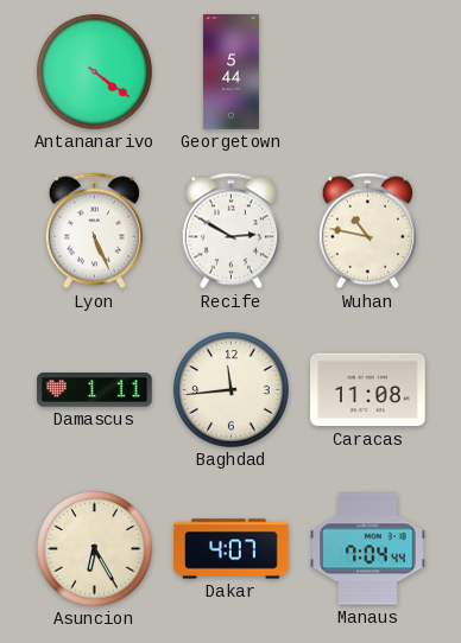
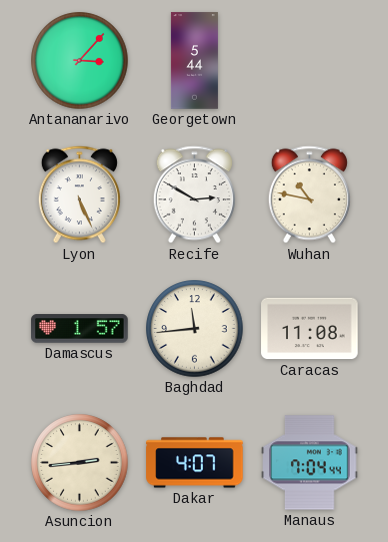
Antananarivo: 4:21 -> 3:07 (80, 61)
Damascus: 1:11 -> 1:57 (80, 329)
Asuncion: 6:25 -> 2:44 (80, 463)
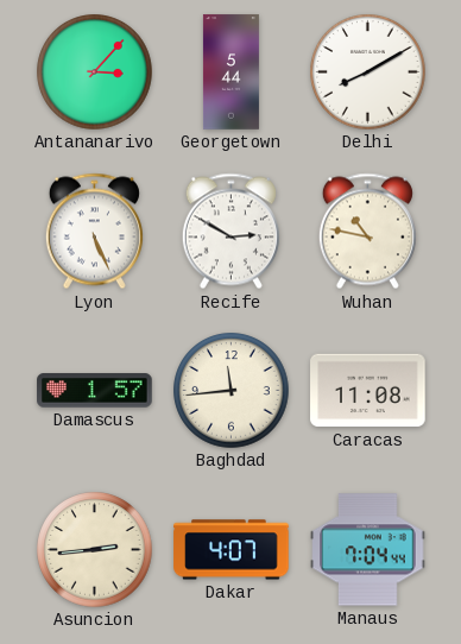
Delhi: none -> 8:10 (368, 72)
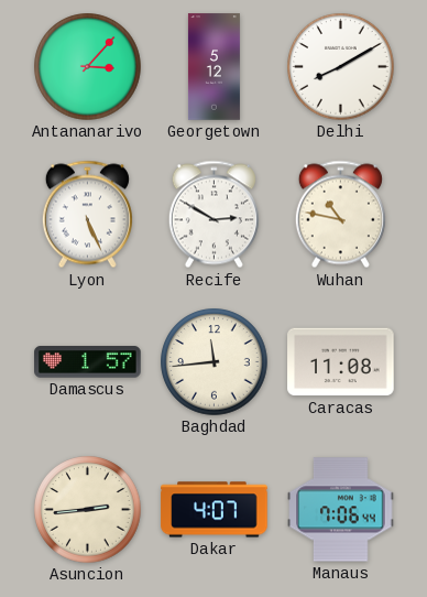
Georgetown: 5:44 -> 5:12 (214, 67)
Manaus: 7:04 -> 7:06 (341, 510)
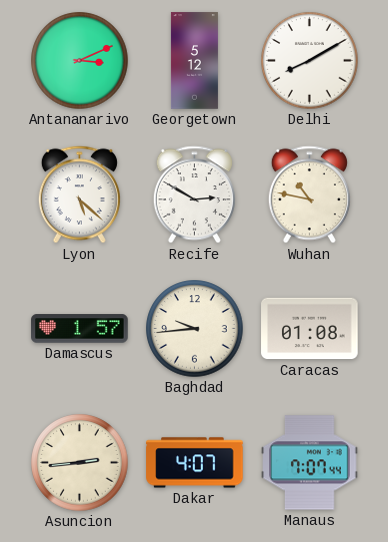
Antananarivo: 3:07 -> 3:11 (80, 61)
Lyon: 5:26 -> 5:22 (79, 195)
Baghdad: 11:44 -> 9:44 (195, 329)
Caracas: 11:08 -> 01:08 (310, 329)
Manaus: 7:06 -> 7:07 (310, 463)
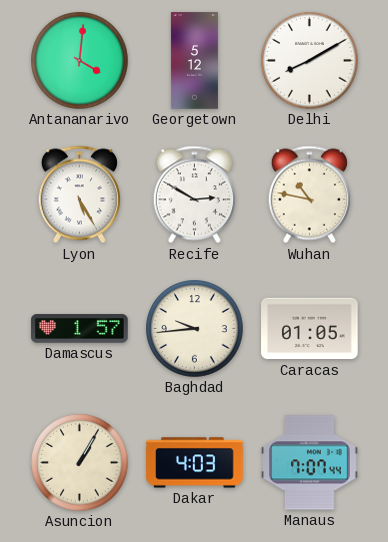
Antananarivo: 3:11 -> 4:01 (80, 61)
Lyon: 5:22 -> 5:25 (79, 195)
Caracas: 01:08 -> 01:05 (310, 329)
Asuncion: 2:44 -> 1:05 (80, 463)
Dakar: 4:07 -> 4:03 (195, 463)
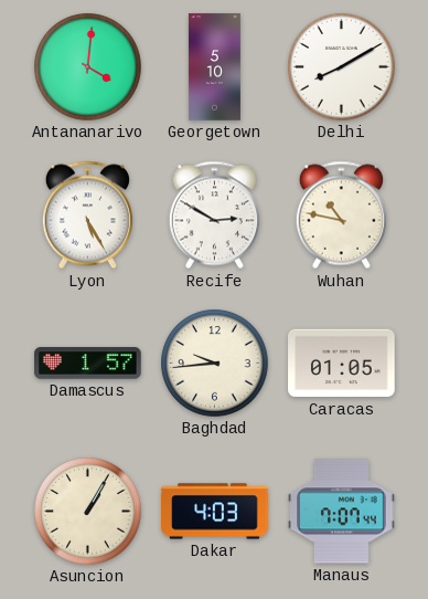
Georgetown: 5:12 -> 5:10 (214, 67)
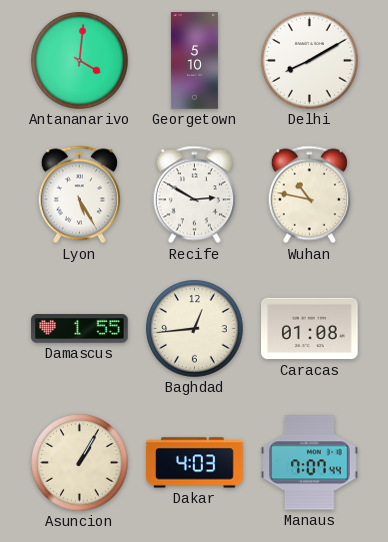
Damascus: 1:57 -> 1:55 (80, 329)
Baghdad: 9:44 -> 12:44 (195, 329)
Caracas: 01:05 -> 01:08 (310, 329)
